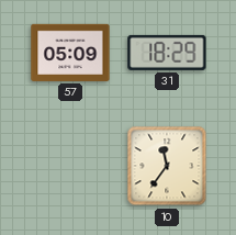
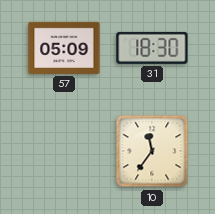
31: 18:29 -> 18:30 (152, 48)
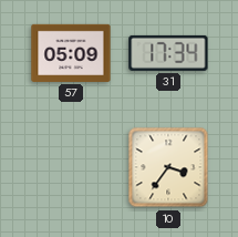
31: 18:30 -> 17:34 (168, 53)
10: 11:36 -> 3:36 (168, 167)
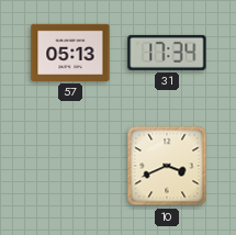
57: 05:09 -> 05:13 (70, 53)
10: 3:36 -> 3:41 (167, 166)
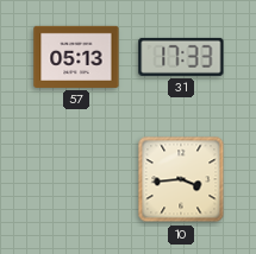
31: 17:34 -> 17:33 (181, 57)
10: 3:41 -> 3:44 (181, 179)
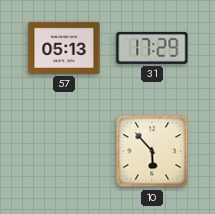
31: 17:33 -> 17:29 (152, 48)
10: 3:44 -> 5:53 (152, 151)
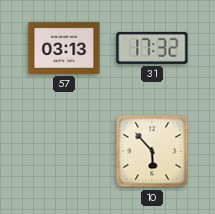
57: 05:13 -> 03:13 (64, 48)
31: 17:29 -> 17:32 (152, 48)
